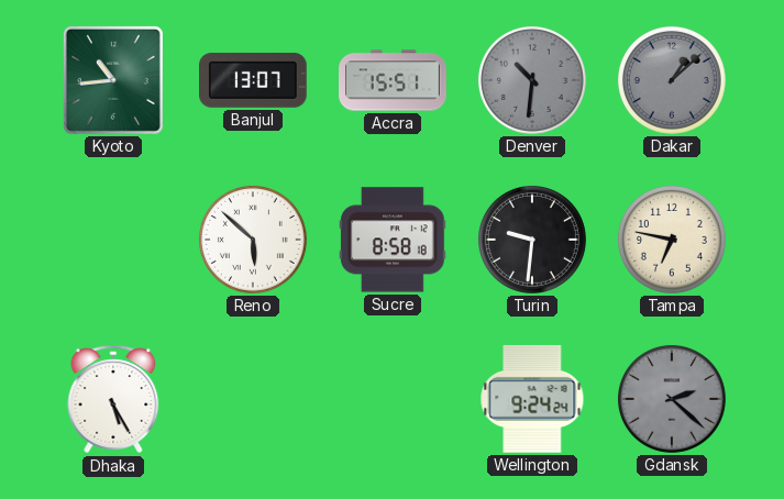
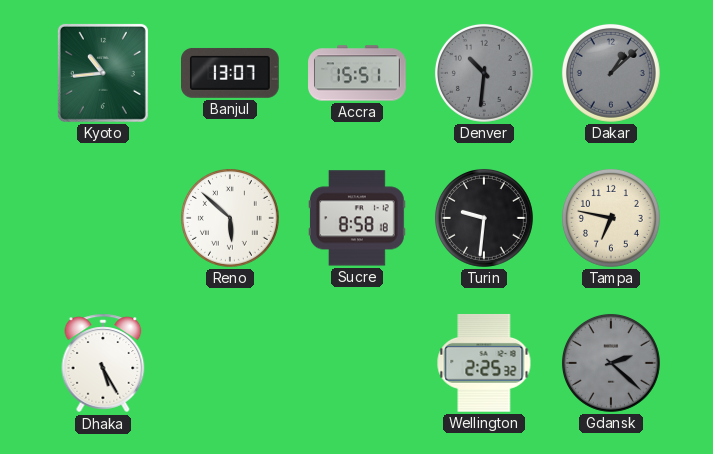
Wellington: 9:24 -> 2:25 (484, 363)
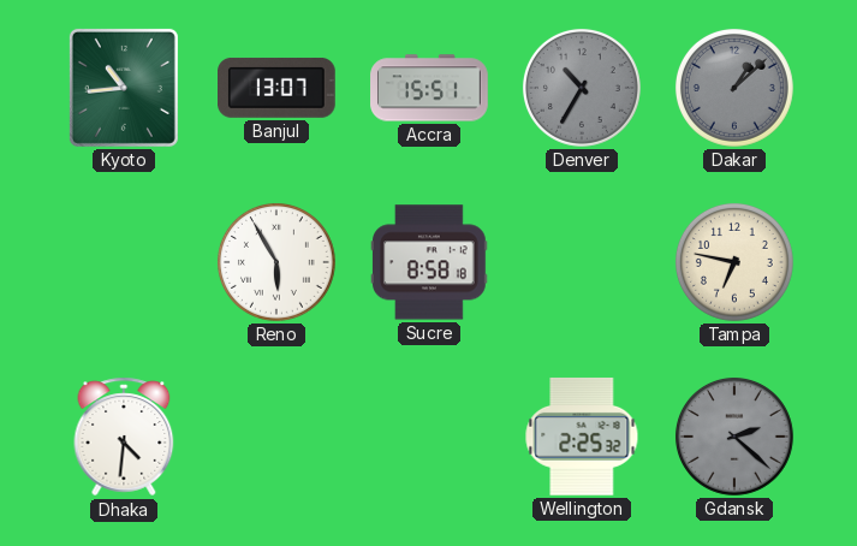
Denver: 10:31 -> 10:35 (582, 88)
Reno: 5:52 -> 5:55 (276, 262)
Turin: 9:31 -> none (484, 218)
Dhaka: 5:25 -> 4:31 (124, 437)
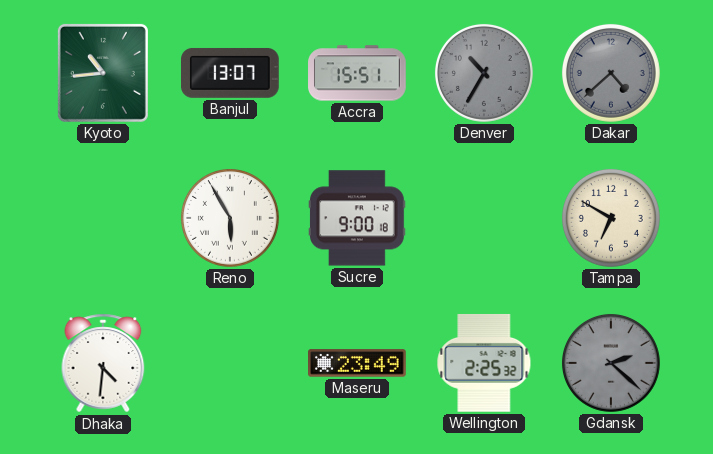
Dakar: 1:08 -> 4:38 (611, 73)
Sucre: 8:58 -> 9:00 (358, 218)
Tampa: 6:47 -> 6:50 (611, 218)
Maseru: none -> 23:49 (358, 363)
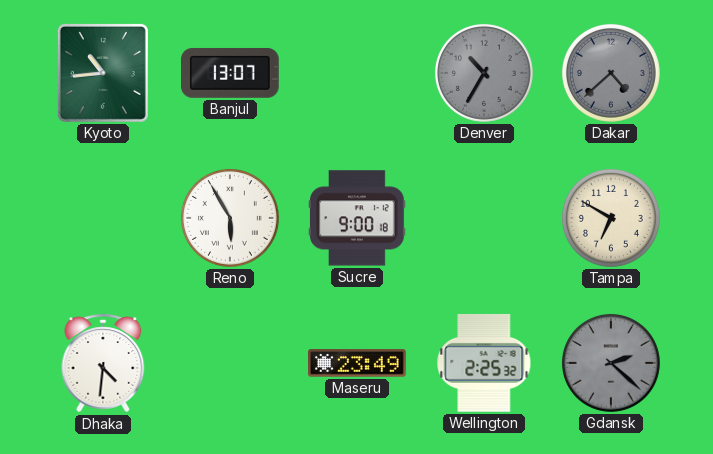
Accra: 15:51 -> none (357, 73)
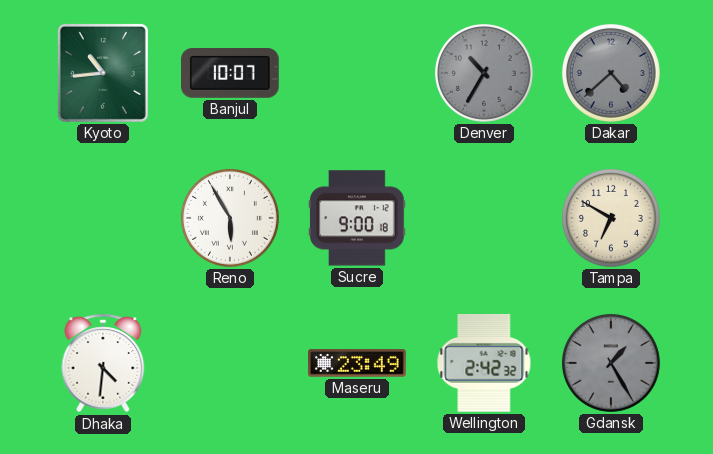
Banjul: 13:07 -> 10:07 (231, 73)
Wellington: 2:25 -> 2:42 (484, 363)
Gdansk: 2:22 -> 1:25 (611, 363)
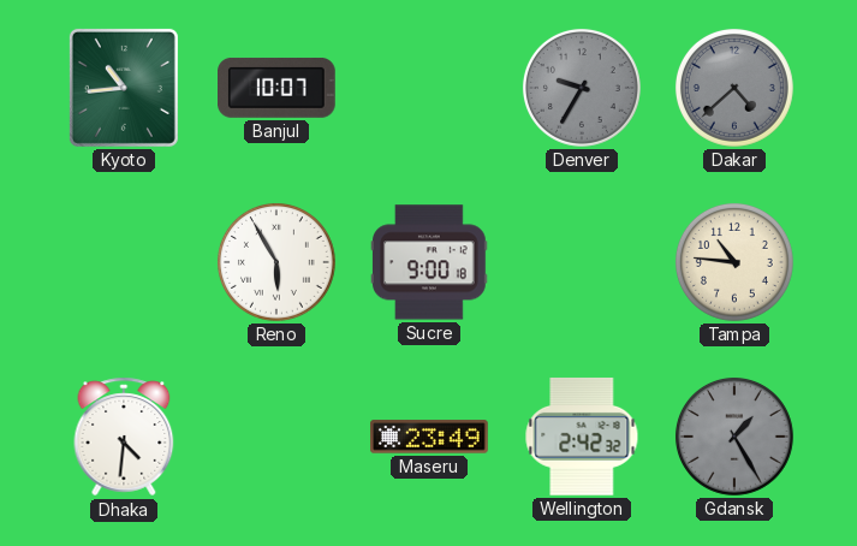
Denver: 10:35 -> 9:35 (582, 88)
Tampa: 6:50 -> 10:46 (734, 262)
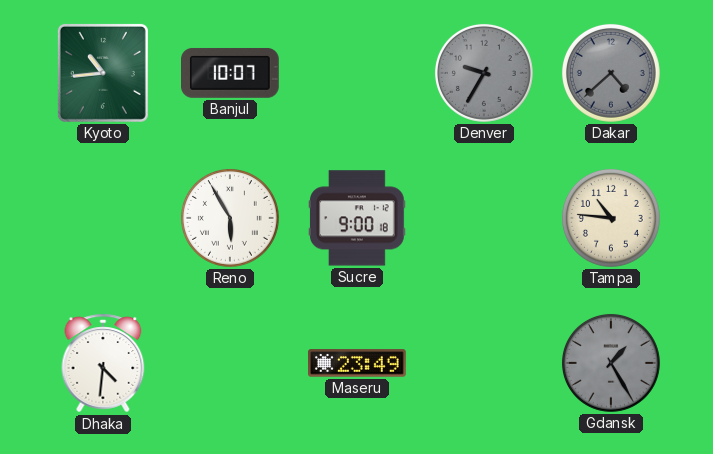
Wellington: 2:42 -> none (582, 437)
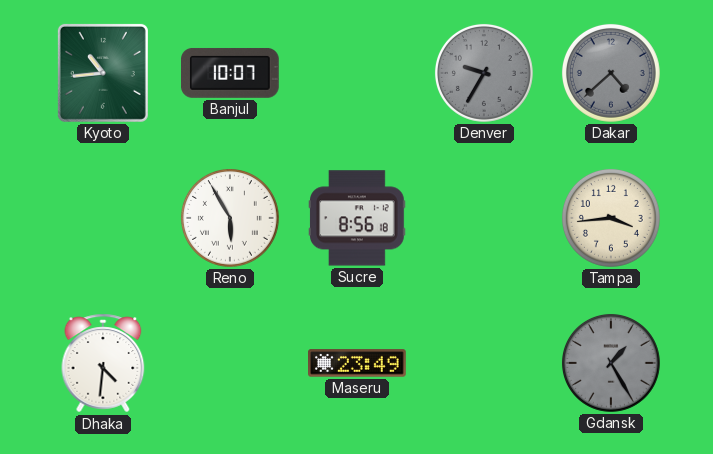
Sucre: 9:00 -> 8:56 (358, 218)
Tampa: 10:46 -> 3:44 (611, 218)
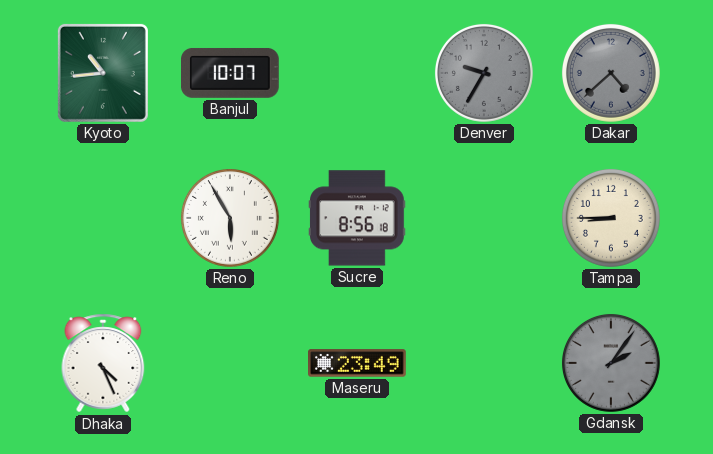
Tampa: 3:44 -> 8:45 (611, 218)
Dhaka: 4:31 -> 4:26 (103, 363)
Gdansk: 1:25 -> 2:06 (611, 363)
